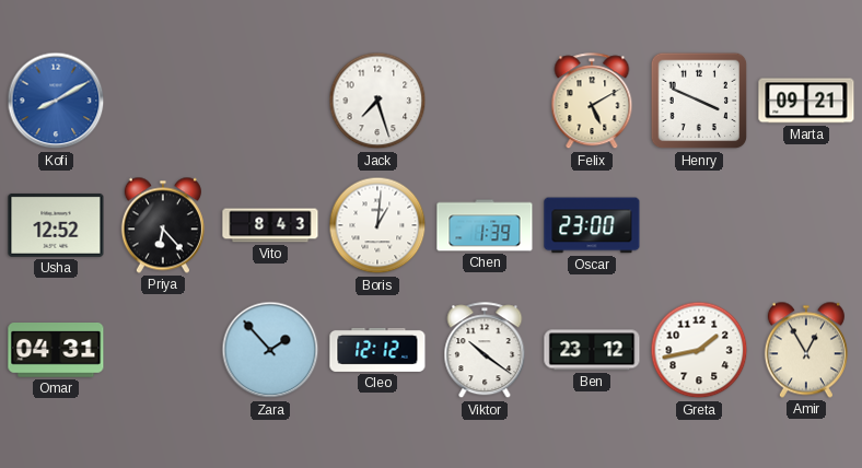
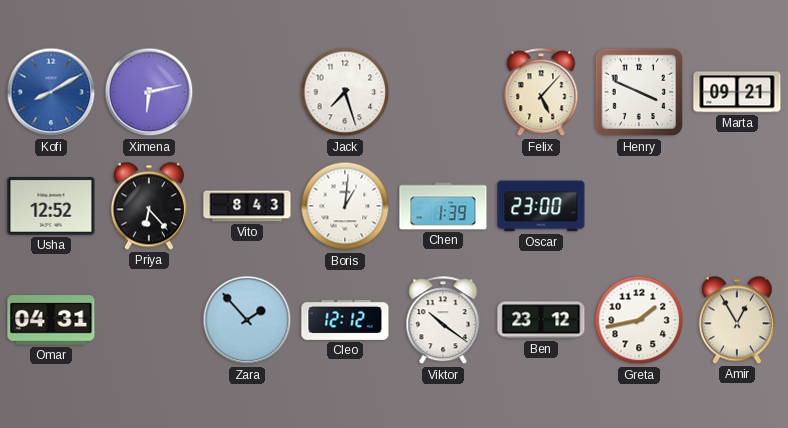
Ximena: none -> 6:13 (149, 92)
Felix: 5:10 -> 5:07 (541, 93)
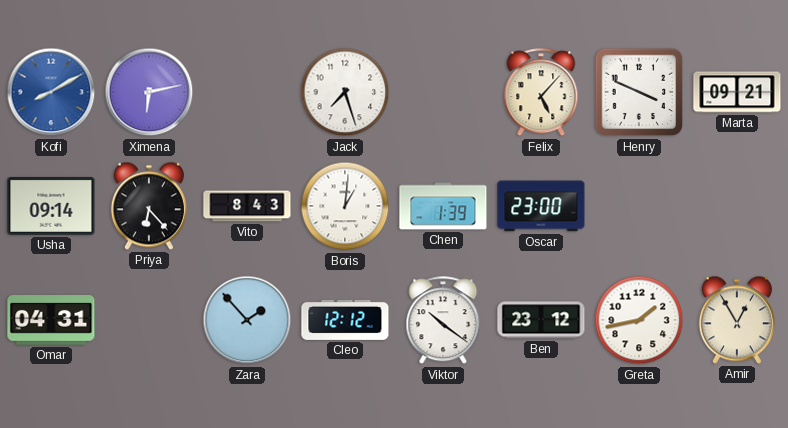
Usha: 12:52 -> 09:14 (51, 206)
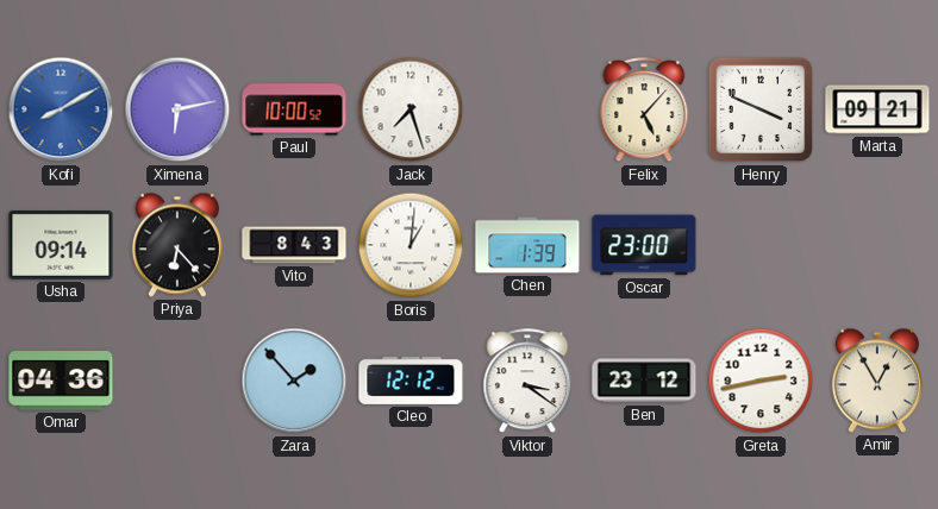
Paul: none -> 10:00 (294, 109)
Omar: 04:31 -> 04:36 (61, 382)
Viktor: 10:21 -> 3:21 (527, 382)
Greta: 1:43 -> 2:43 (761, 381)
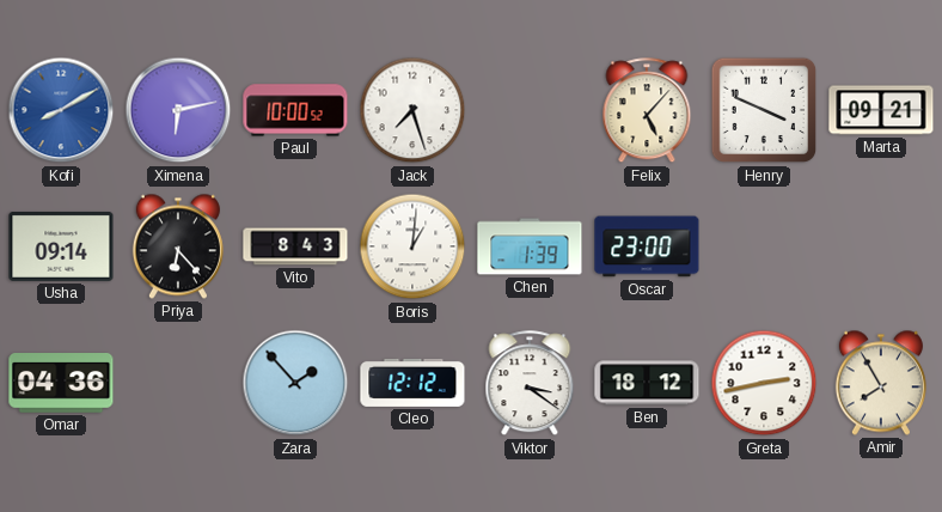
Ben: 23:12 -> 18:12 (647, 383)
Amir: 12:55 -> 7:55 (881, 383)
